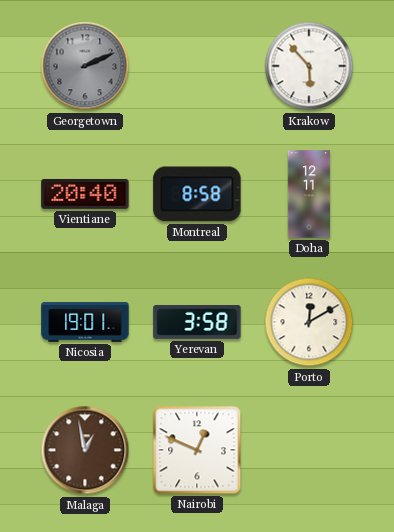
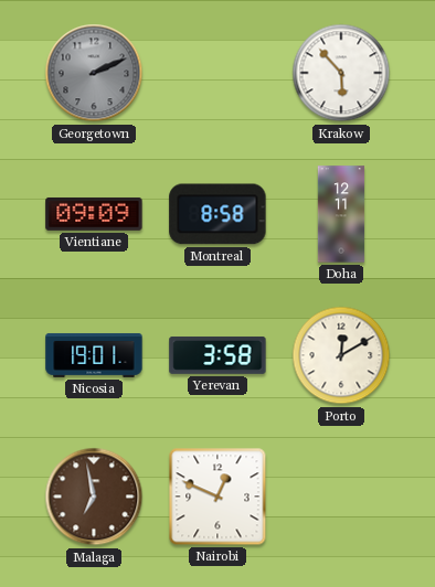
Vientiane: 20:40 -> 09:09 (94, 214)
Malaga: 12:58 -> 6:58 (94, 497)
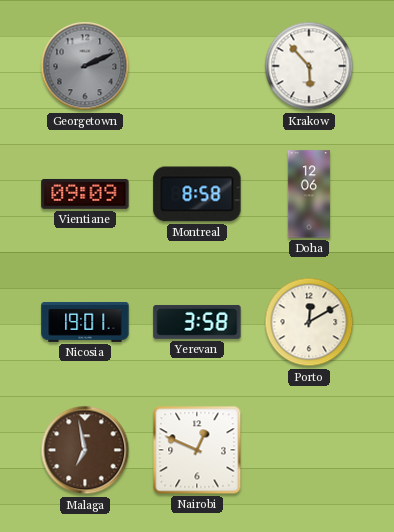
Doha: 12:11 -> 12:06 (309, 194)
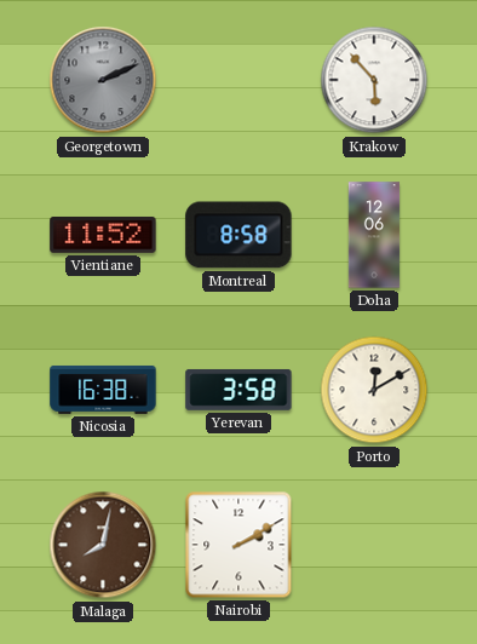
Vientiane: 09:09 -> 11:52 (103, 235)
Nicosia: 19:01 -> 16:38 (103, 390)
Malaga: 6:58 -> 8:02 (103, 545)
Nairobi: 12:49 -> 2:10 (238, 545)
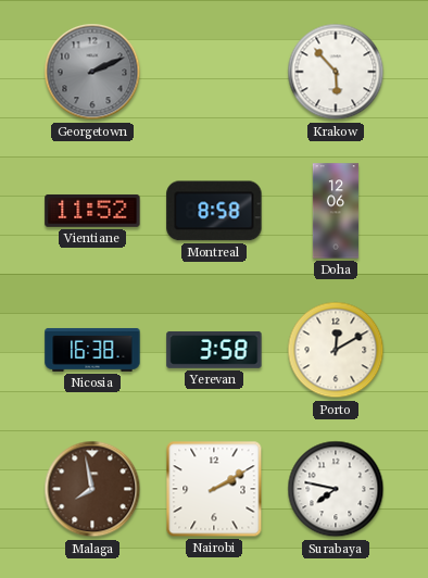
Malaga: 8:02 -> 7:58 (92, 489)
Surabaya: none -> 7:47 (336, 489)
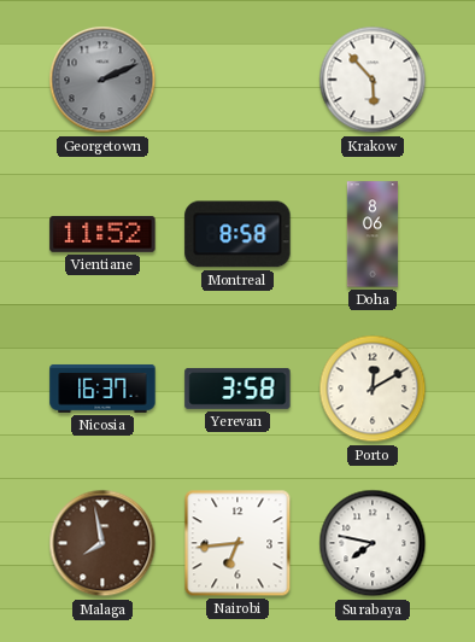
Doha: 12:06 -> 8:06 (373, 234)
Nicosia: 16:38 -> 16:37 (102, 389)
Nairobi: 2:10 -> 6:44 (237, 543)
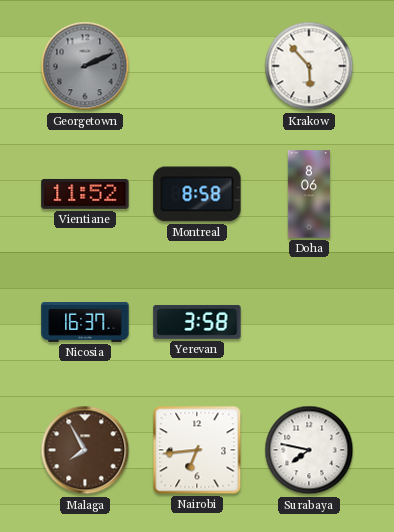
Porto: 12:10 -> none (373, 389)
Malaga: 7:58 -> 7:55 (85, 450)
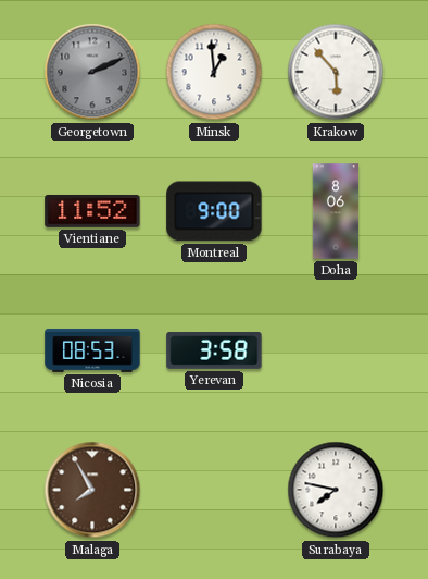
Minsk: none -> 12:59 (214, 72)
Montreal: 8:58 -> 9:00 (214, 211)
Nicosia: 16:37 -> 08:53 (92, 350)
Nairobi: 6:44 -> none (197, 450)
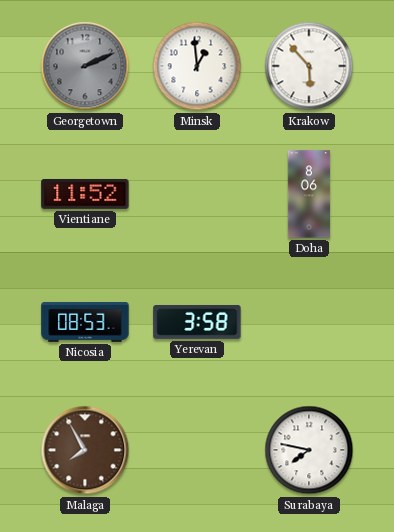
Montreal: 9:00 -> none (214, 211)
